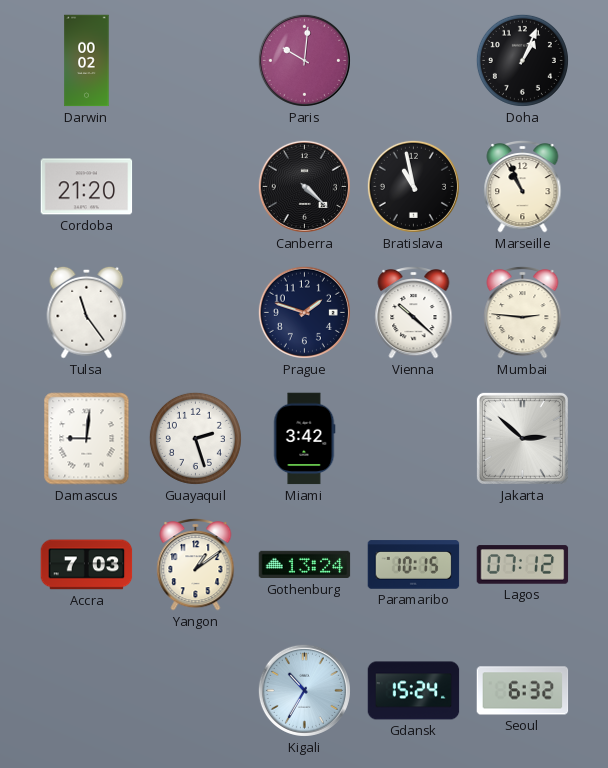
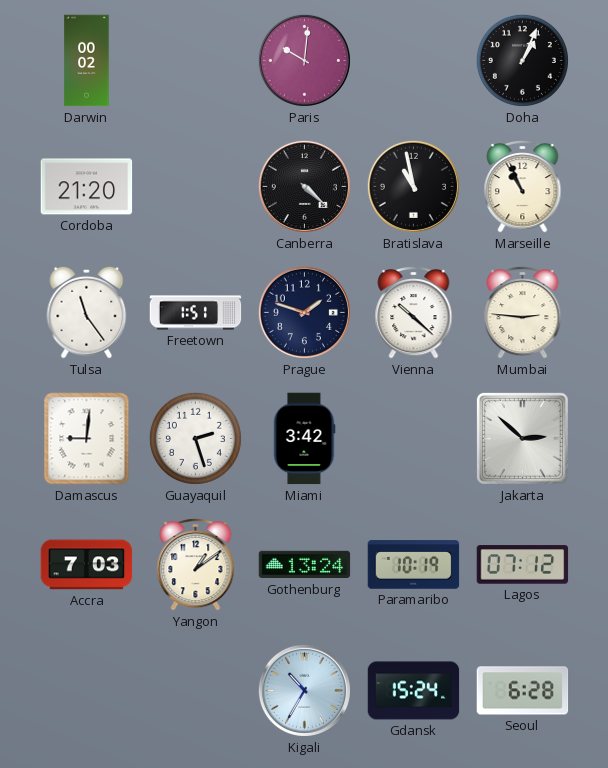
Freetown: none -> 1:51 (196, 313)
Paramaribo: 10:15 -> 10:19 (414, 565)
Seoul: 6:32 -> 6:28 (523, 691)
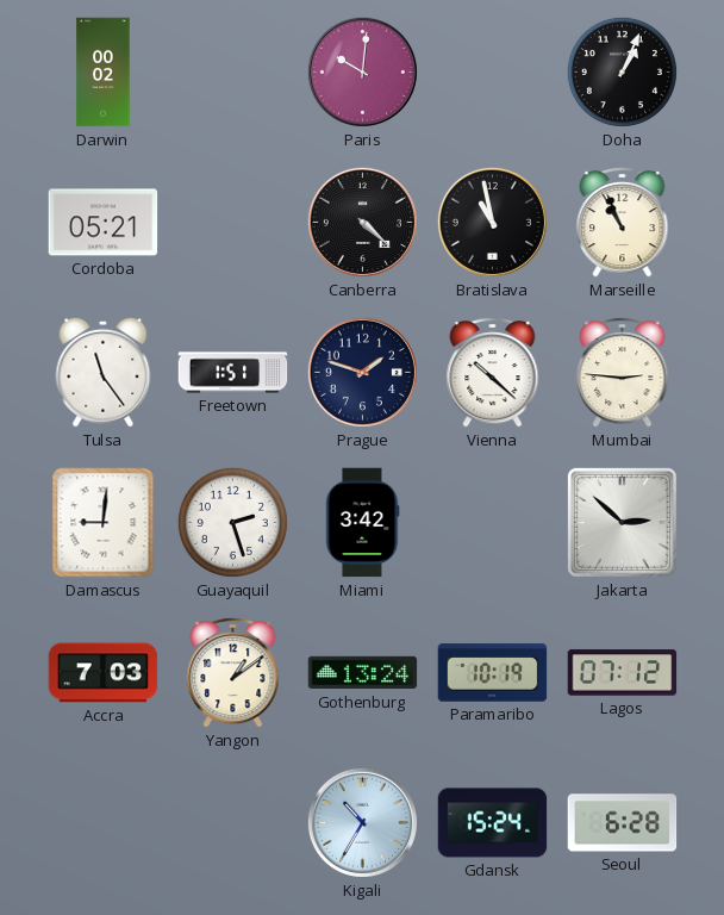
Cordoba: 21:20 -> 05:21 (104, 223)
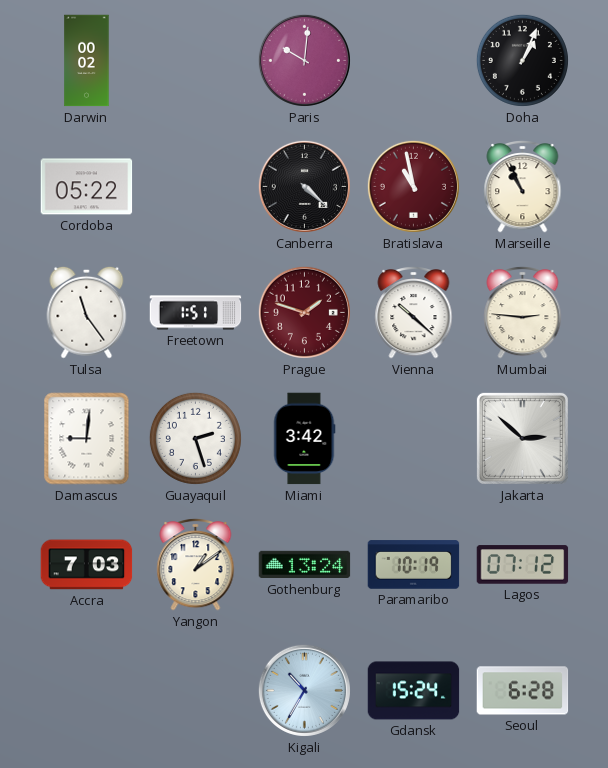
Cordoba: 05:21 -> 05:22 (87, 187)
Bratislava dial: black -> burgundy (413, 186)
Prague dial: navy -> burgundy (304, 312)
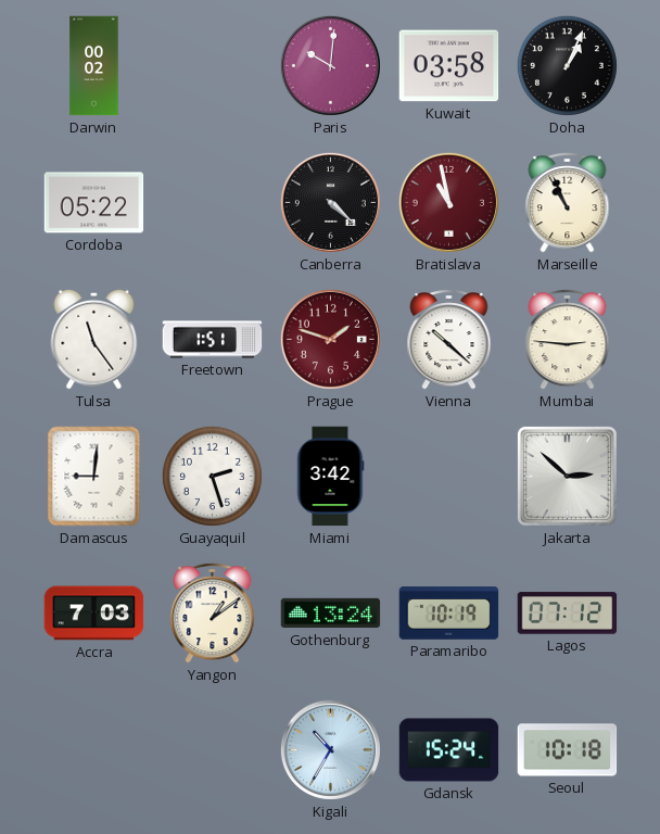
Kuwait: none -> 03:58 (449, 66)
Seoul: 6:28 -> 10:18 (568, 750)
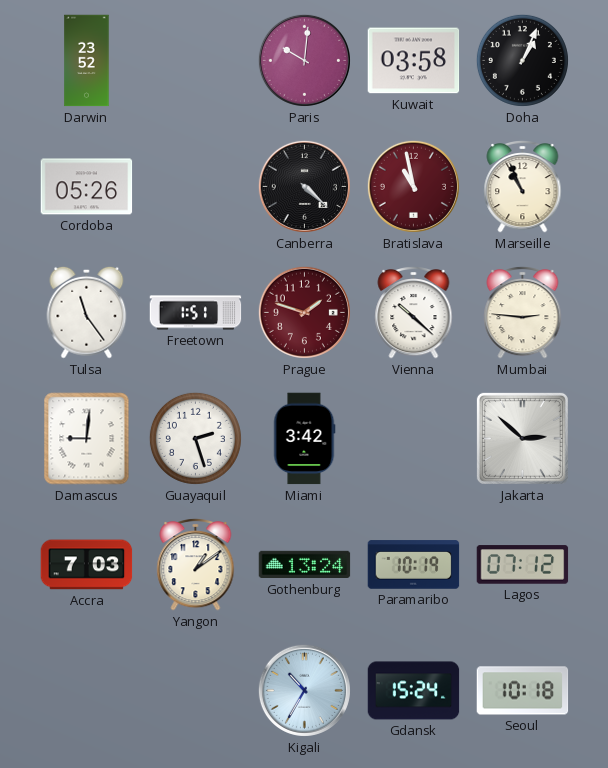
Darwin: 00:02 -> 23:52 (87, 61)
Cordoba: 05:22 -> 05:26 (87, 187)
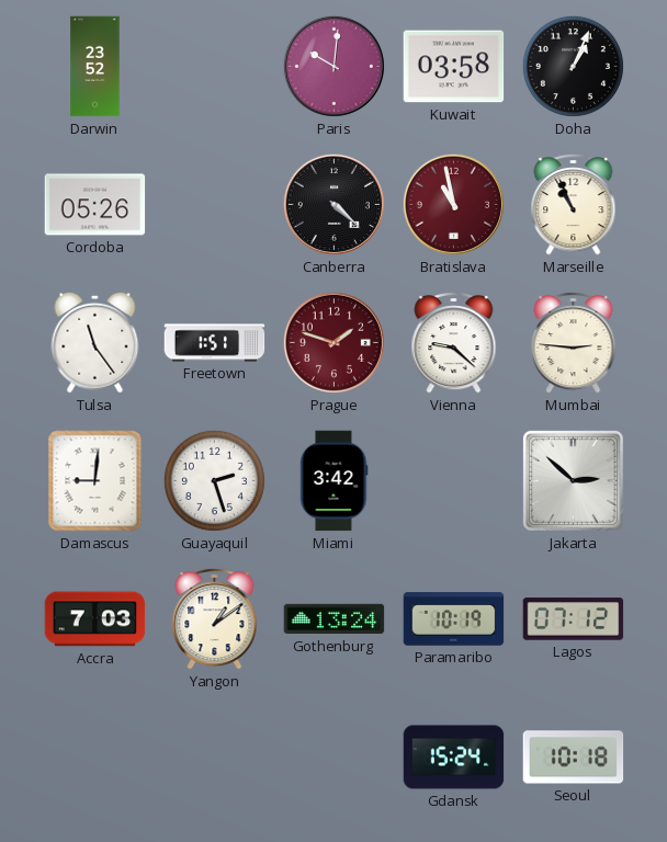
Vienna: 10:22 -> 9:22 (454, 342)
Kigali: 10:35 -> none (304, 690)
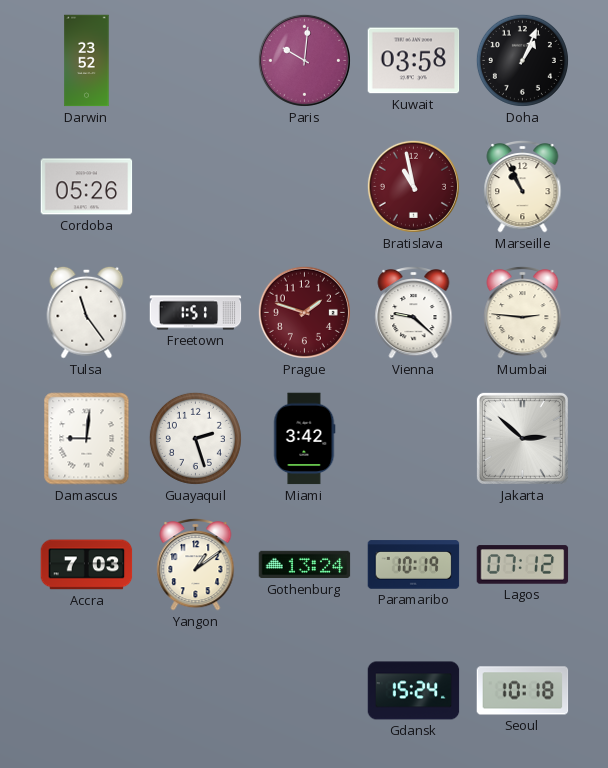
Canberra: 4:22 -> none (333, 204)
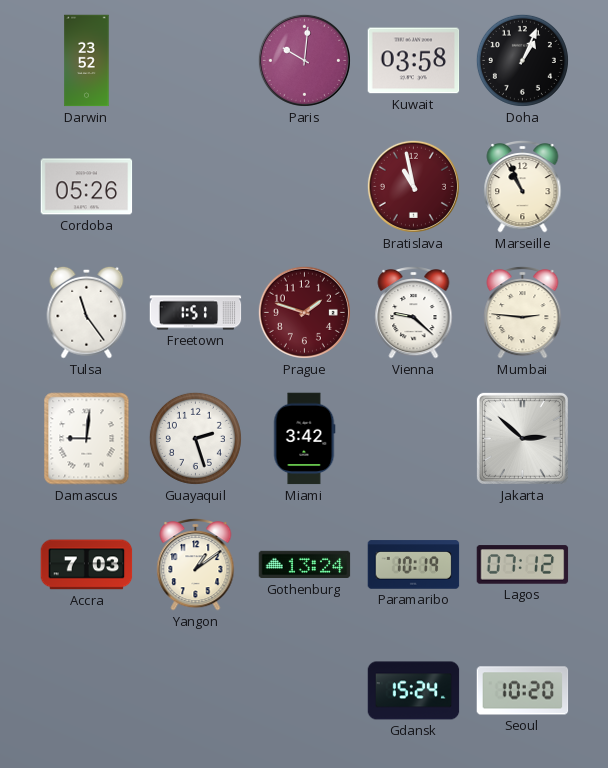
Seoul: 10:18 -> 10:20 (523, 691)
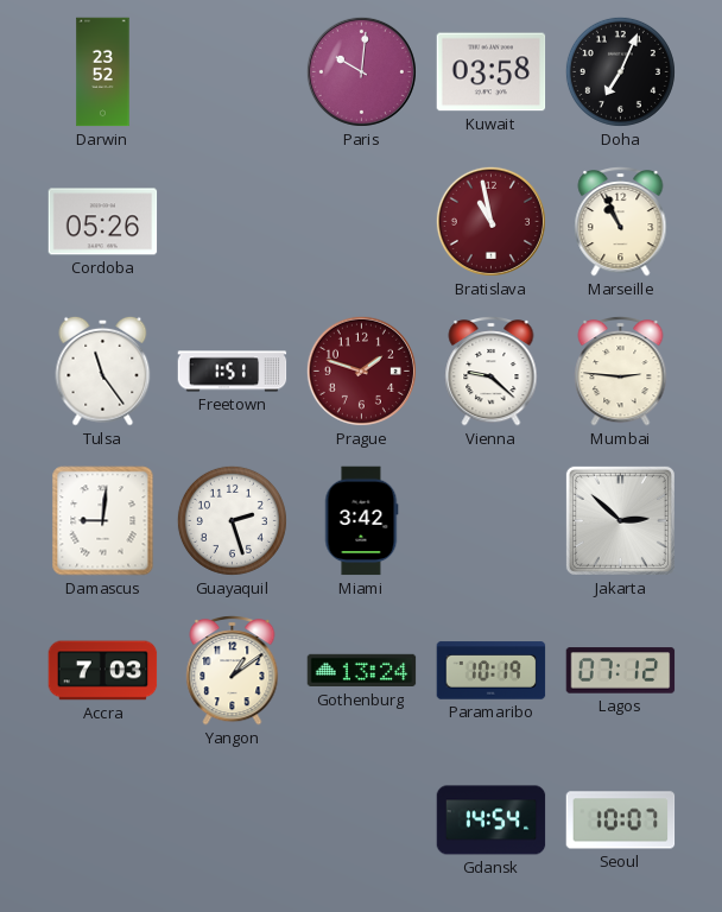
Doha: 1:04 -> 7:04 (620, 71)
Gdansk: 15:24 -> 14:54 (492, 821)
Seoul: 10:20 -> 10:07 (621, 821)
